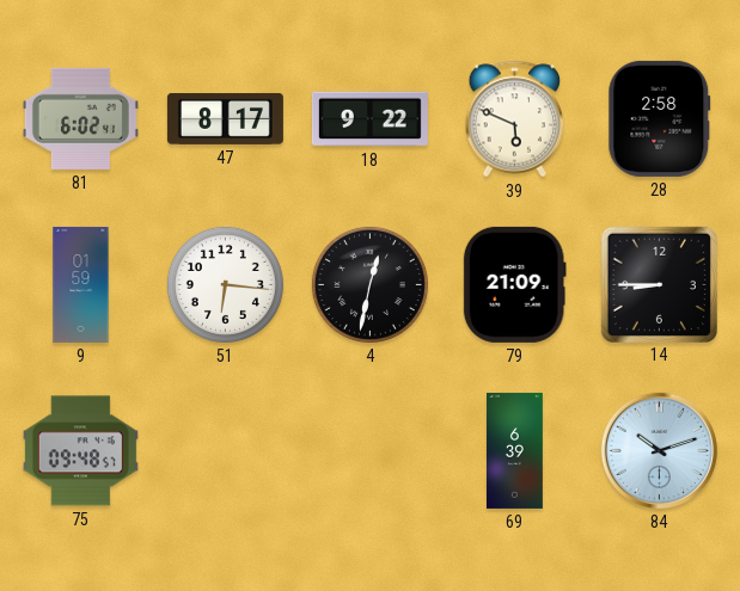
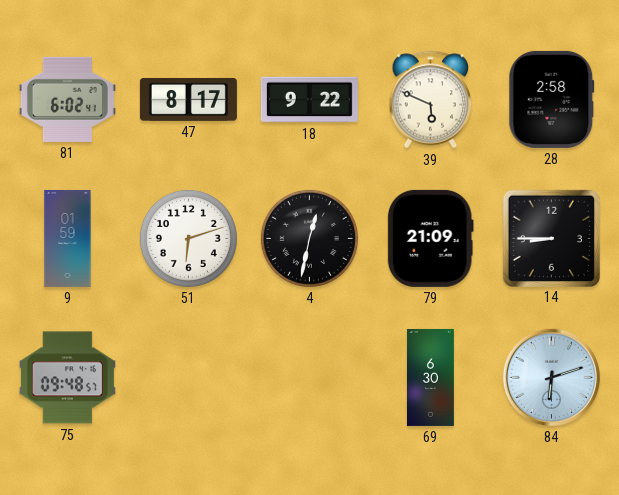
51: 6:16 -> 6:12 (188, 238)
69: 6:39 -> 6:30 (430, 377)
84: 10:12 -> 6:12 (551, 377)
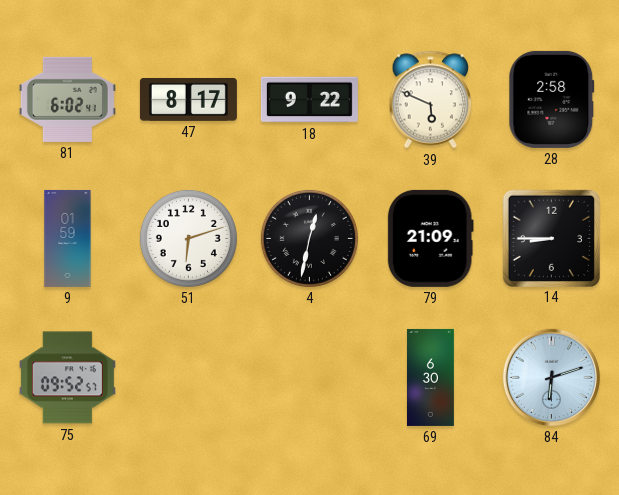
75: 09:48 -> 09:52 (67, 378)
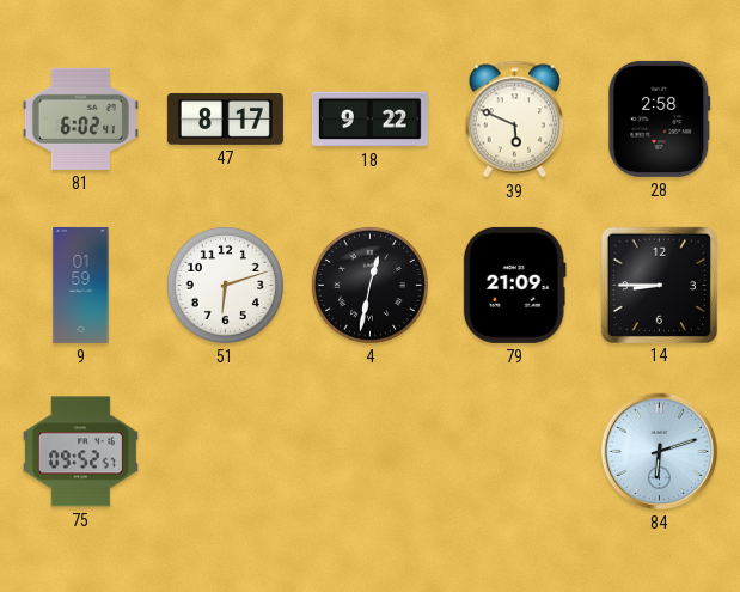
69: 6:30 -> none (430, 377)
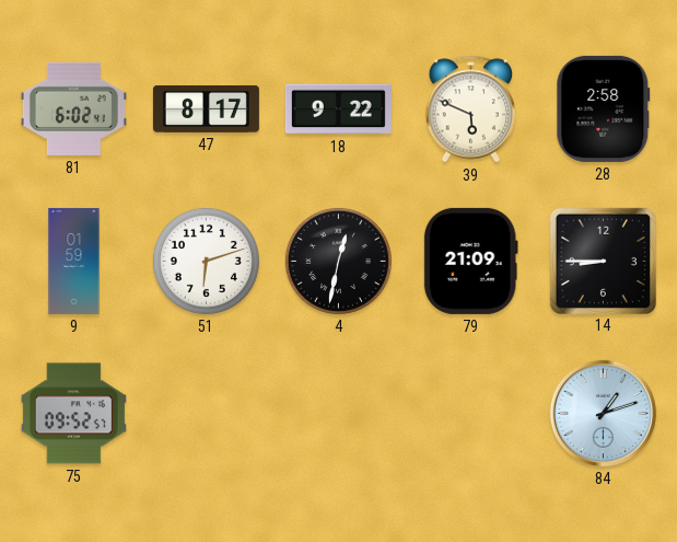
84: 6:12 -> 1:12 (603, 413)
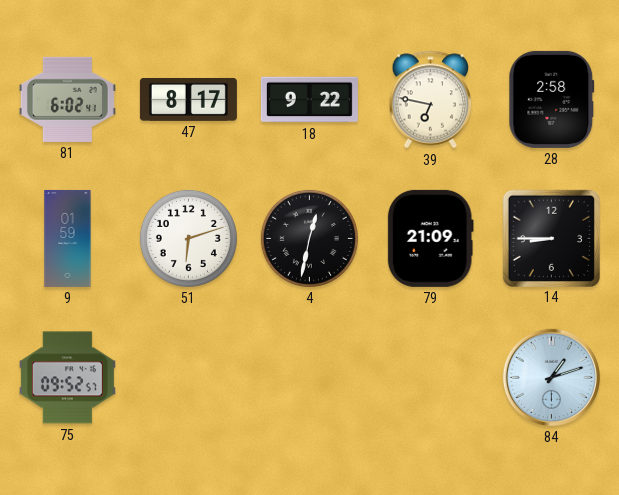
39: 5:49 -> 6:47 (431, 100)
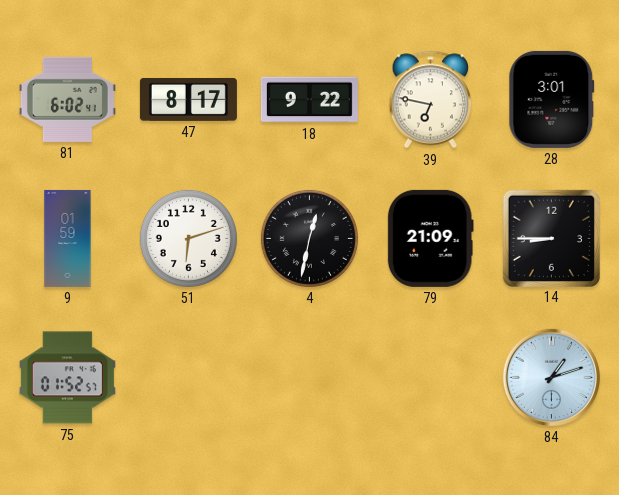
28: 2:58 -> 3:01 (552, 99)
75: 09:52 -> 01:52 (67, 378)
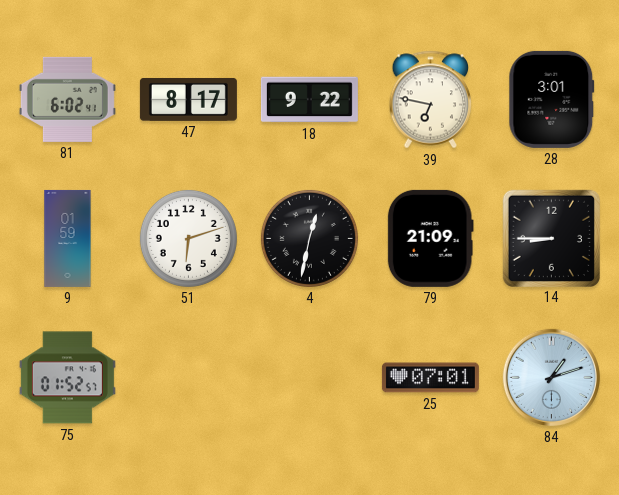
25: none -> 07:01 (430, 378)
